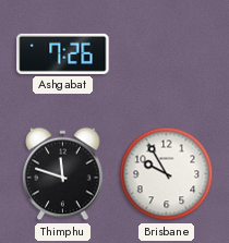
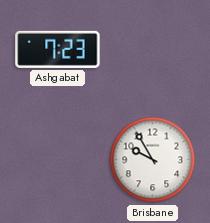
Ashgabat: 7:26 -> 7:23 (58, 49)
Thimphu: 11:48 -> none (63, 174)
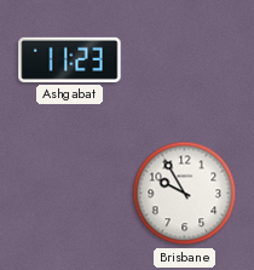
Ashgabat: 7:23 -> 11:23 (70, 59)
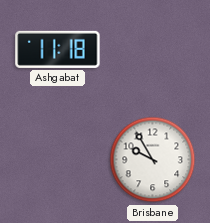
Ashgabat: 11:23 -> 11:18 (58, 49)
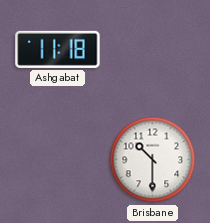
Brisbane: 9:55 -> 10:30 (153, 160)
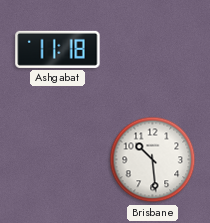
Brisbane: 10:30 -> 10:29 (153, 160)
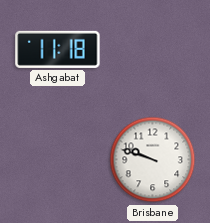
Brisbane: 10:29 -> 9:48 (153, 160)
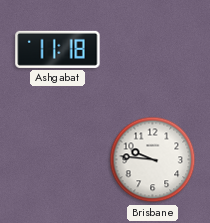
Brisbane: 9:48 -> 9:46 (153, 160)
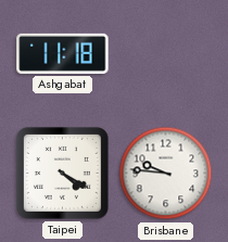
Taipei: none -> 4:20 (62, 173)
